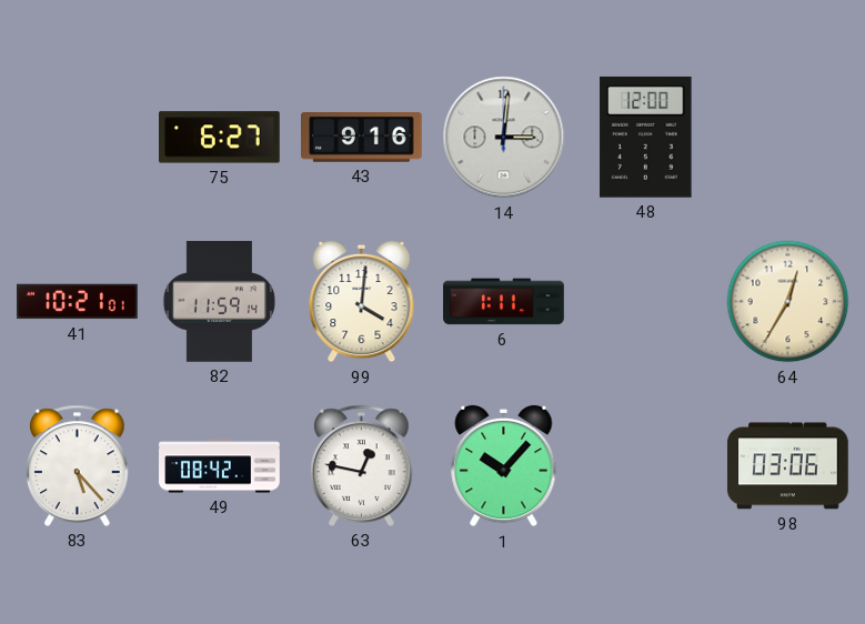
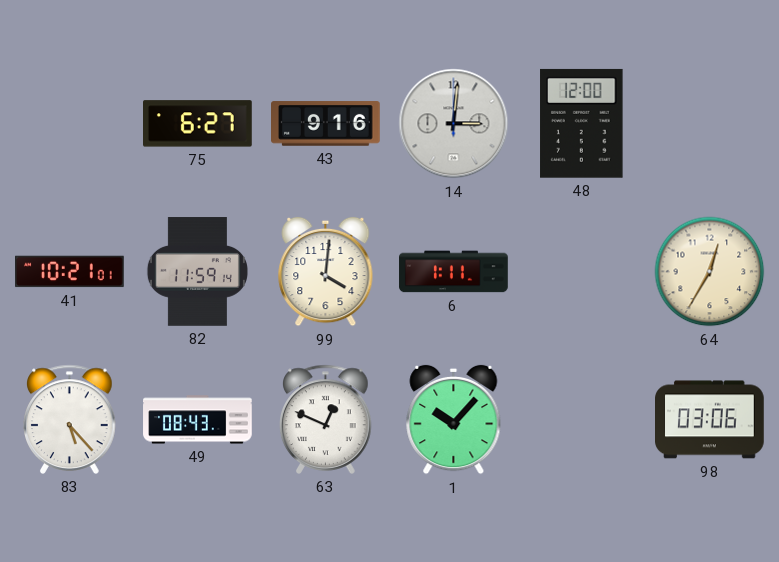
49: 08:42 -> 08:43 (198, 420)
63: 12:47 -> 12:49 (326, 419)
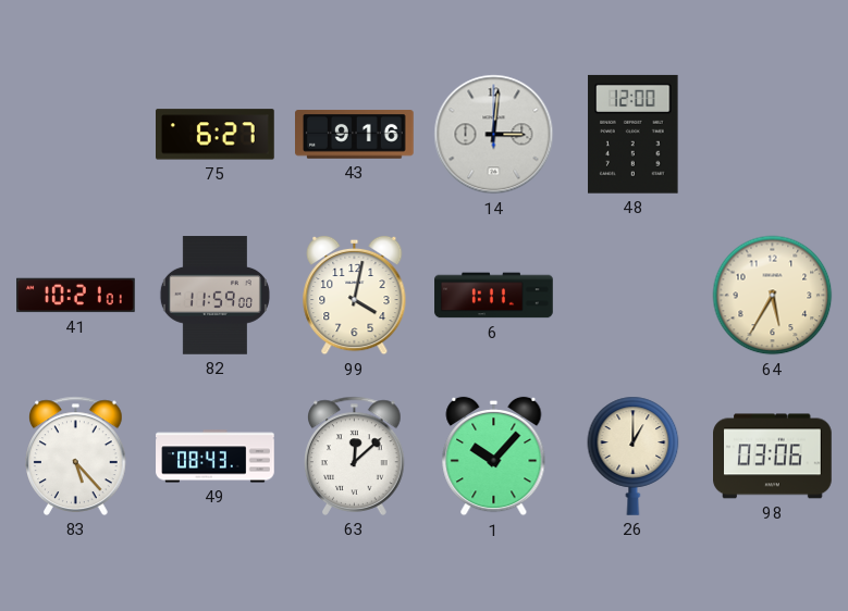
82: 11:59:14 -> 11:59:00 (214, 296)
99: 4:01 -> 4:02 (355, 296)
64: 12:35 -> 5:35 (773, 296)
63: 12:49 -> 12:08 (355, 456)
26: none -> 1:00 (634, 456)
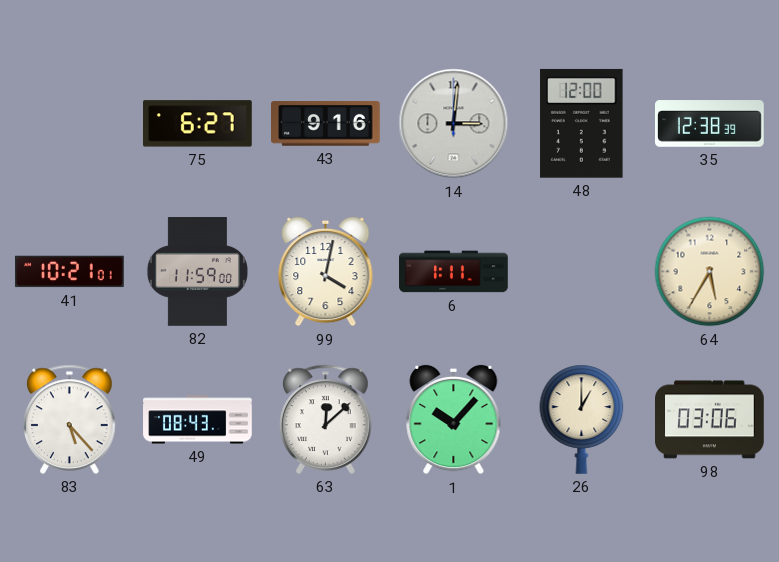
35: none -> 12:38 (710, 124)
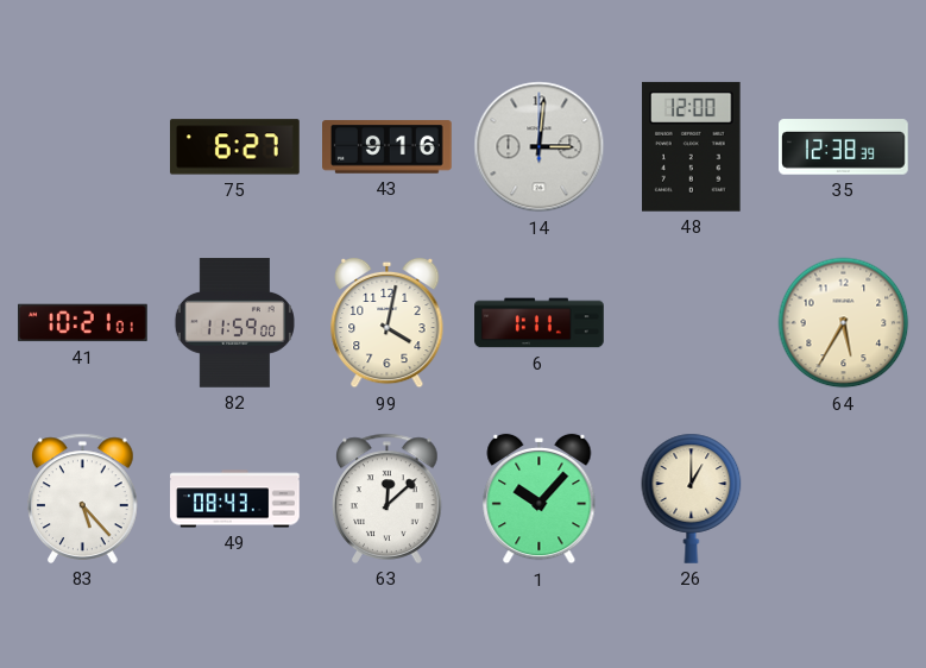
98: 03:06 -> none (710, 420)
